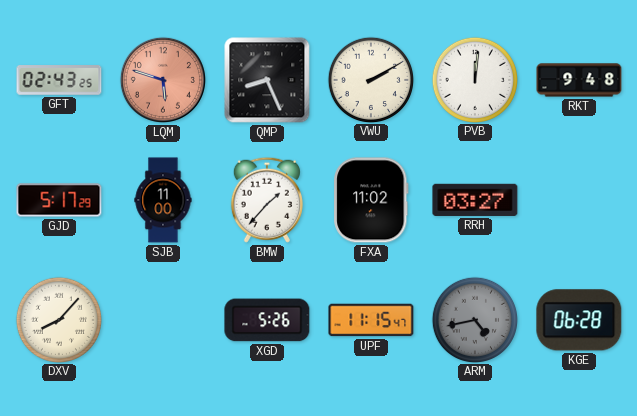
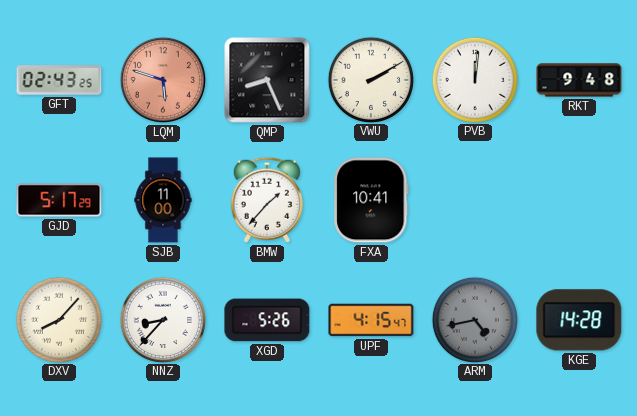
FXA: 11:02 -> 10:41 (371, 200)
RRH: 03:27 -> none (475, 200)
NNZ: none -> 8:37 (162, 319)
UPF: 11:15 -> 4:15 (371, 320)
KGE: 06:28 -> 14:28 (579, 320)
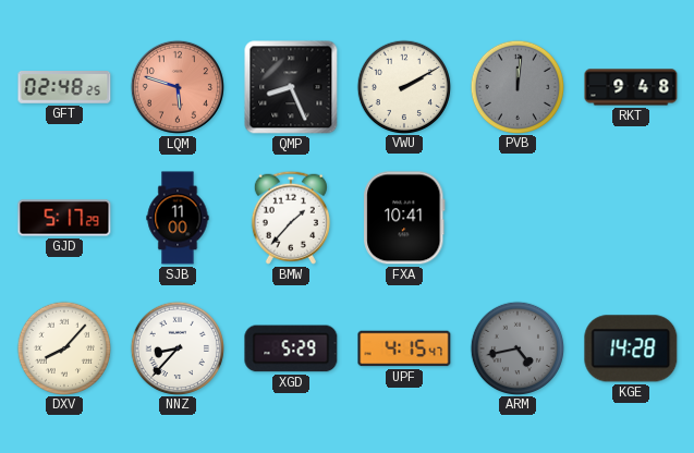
GFT: 02:43 -> 02:48 (64, 87)
PVB dial: white -> grey (516, 86)
XGD: 5:26 -> 5:29 (291, 348)
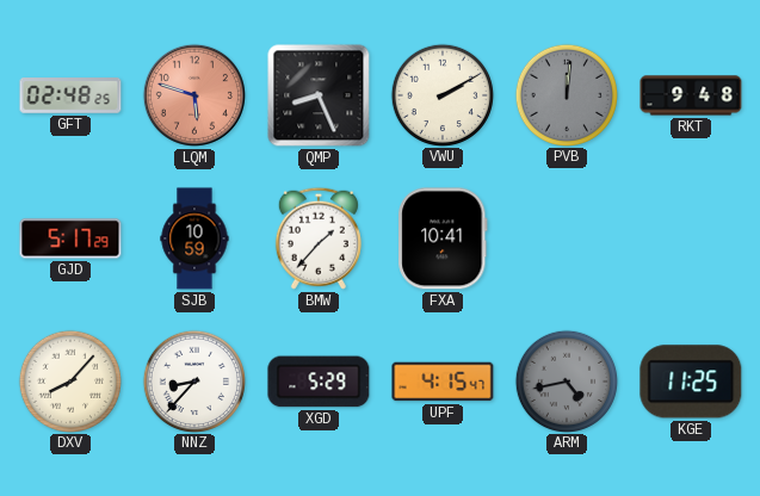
SJB: 11:00 -> 10:59 (194, 238)
KGE: 14:28 -> 11:25 (691, 382)
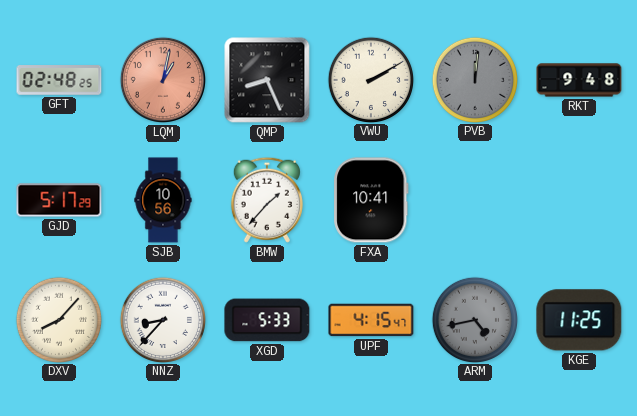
LQM: 5:48 -> 1:02 (163, 80)
SJB: 10:59 -> 10:56 (163, 200)
XGD: 5:29 -> 5:33 (267, 320)
